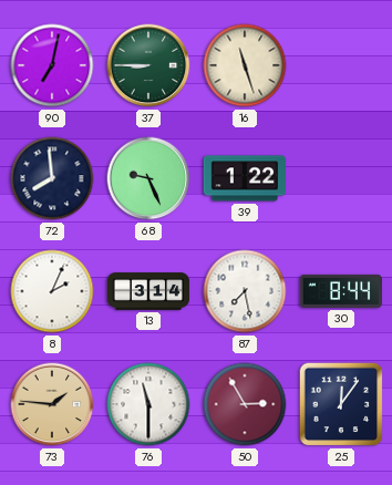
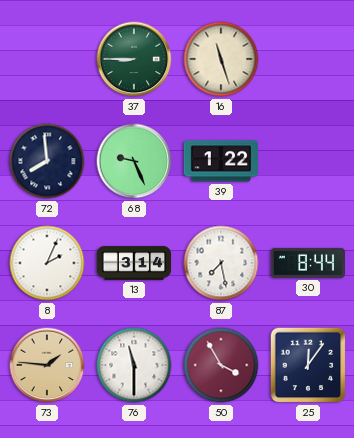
90: 7:02 -> none (52, 65)
50: 2:55 -> 3:55 (221, 365)
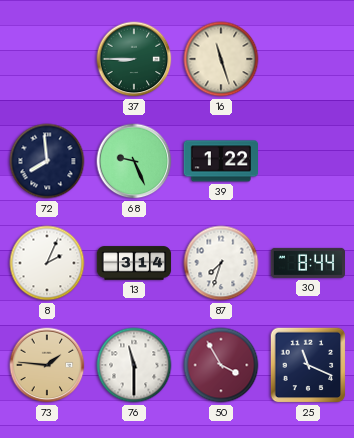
87: 7:28 -> 7:33 (221, 263)
25: 12:06 -> 11:19 (308, 365)
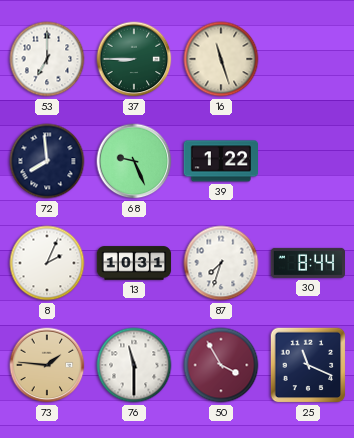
53: none -> 7:00 (47, 59)
13: 3:14 -> 10:31 (134, 263)
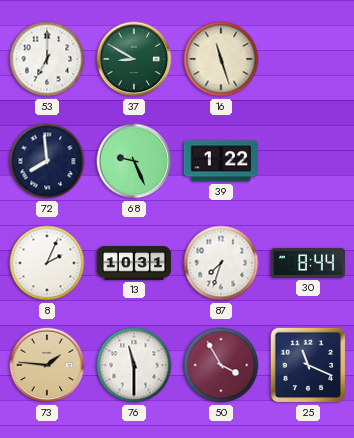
37: 8:45 -> 8:50 (134, 59)
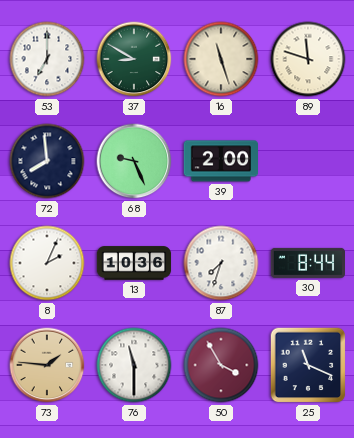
89: none -> 11:48 (308, 59)
39: 1:22 -> 2:00 (221, 161)
13: 10:31 -> 10:36 (134, 263)
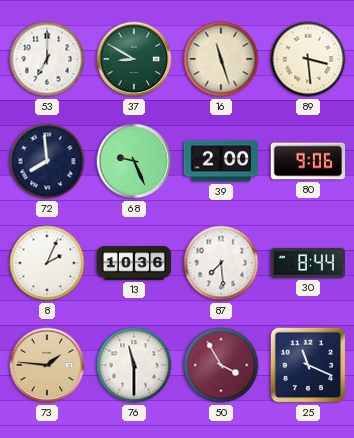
89: 11:48 -> 3:29 (308, 59)
80: none -> 9:06 (307, 161)
87: 7:33 -> 7:29 (221, 263)
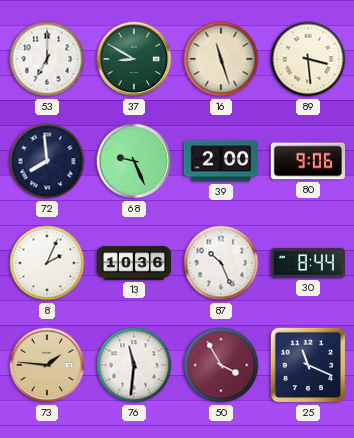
87: 7:29 -> 10:26 (221, 263)
76: 11:30 -> 11:31 (134, 365)
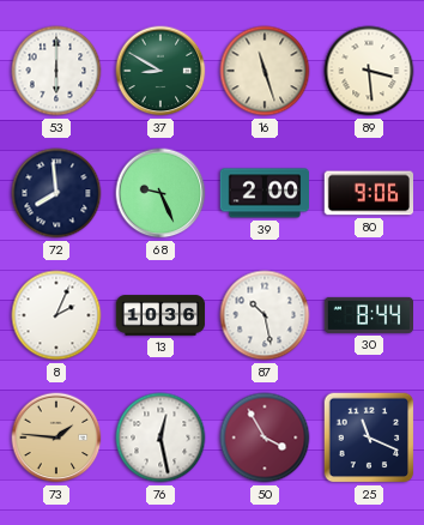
53: 7:00 -> 6:00 (56, 71)
87: 10:26 -> 10:28 (265, 315)
76: 11:31 -> 12:28 (160, 437)
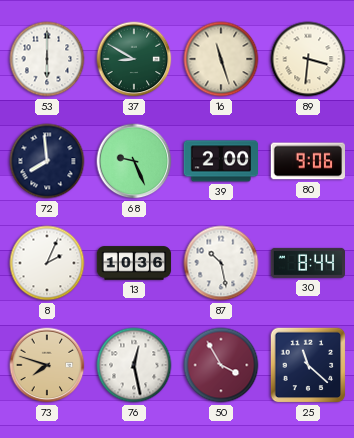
89: 3:29 -> 3:31 (308, 59)
73: 1:46 -> 7:48 (47, 365)
25: 11:19 -> 11:22 (308, 365)
